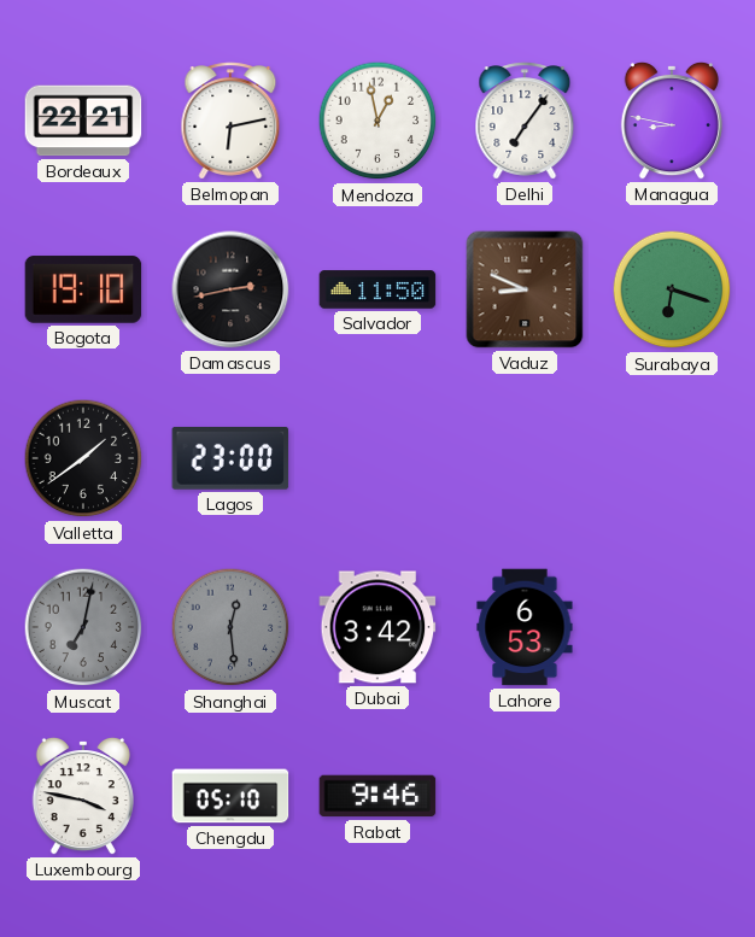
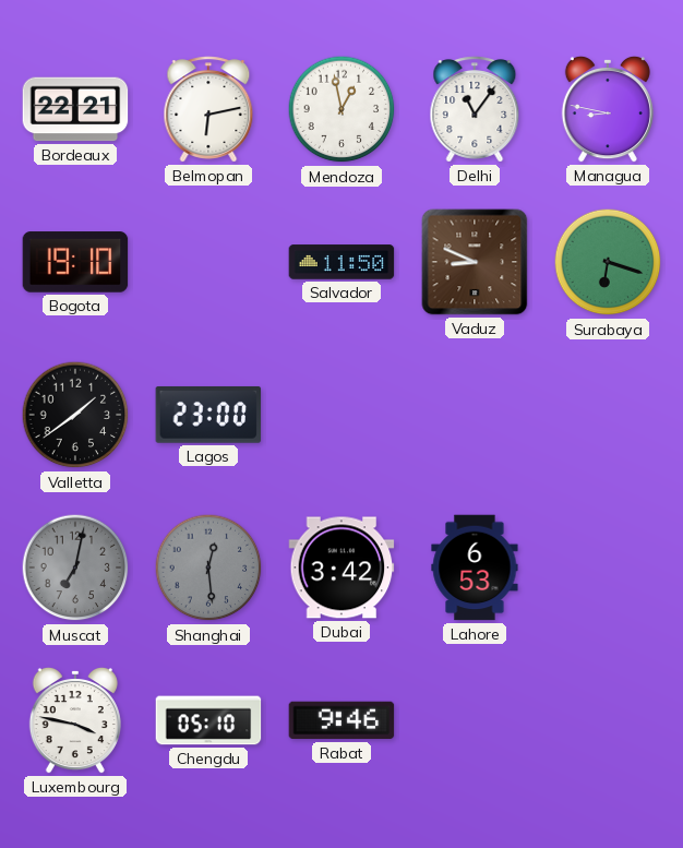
Delhi: 7:06 -> 11:06 (475, 109)
Damascus: 2:43 -> none (230, 289)
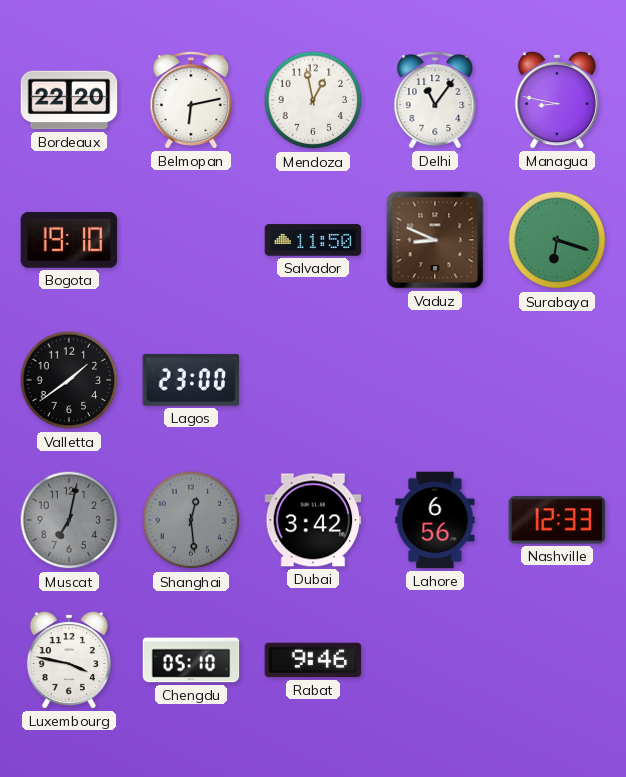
Bordeaux: 22:21 -> 22:20 (69, 100)
Lahore: 6:53 -> 6:56 (435, 520)
Nashville: none -> 12:33 (557, 520)
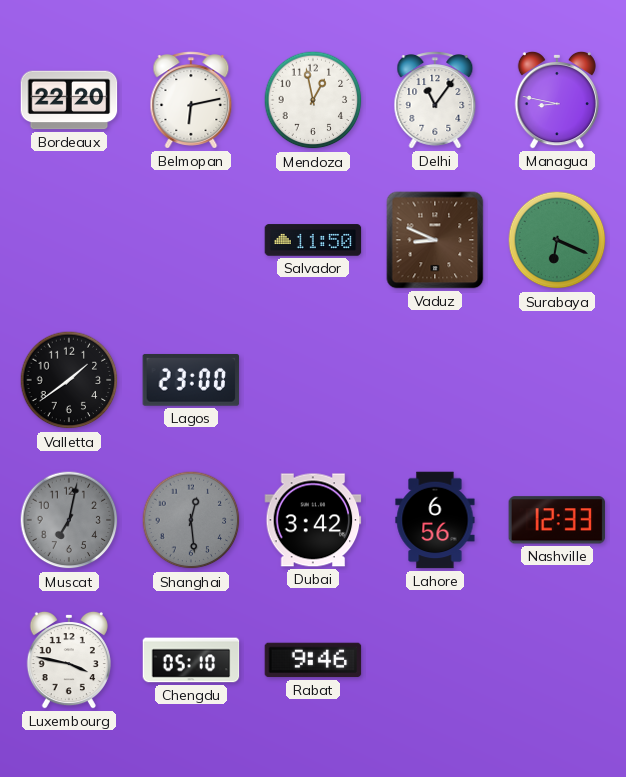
Bogota: 19:10 -> none (69, 240)
Surabaya: 6:18 -> 6:19 (557, 240)
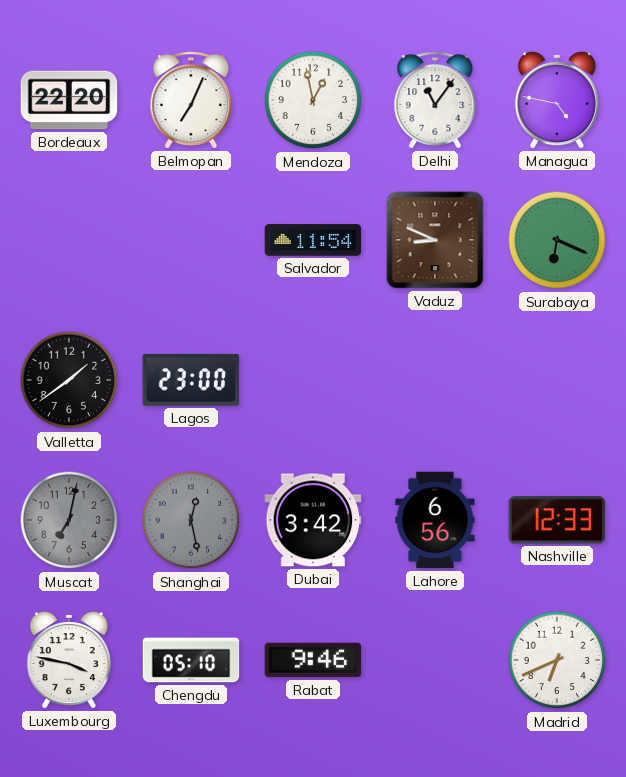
Belmopan: 6:13 -> 7:04 (191, 100)
Managua: 8:47 -> 4:47 (557, 100)
Salvador: 11:50 -> 11:54 (313, 240)
Shanghai: 12:29 -> 12:28 (191, 520)
Madrid: none -> 6:41 (557, 660)
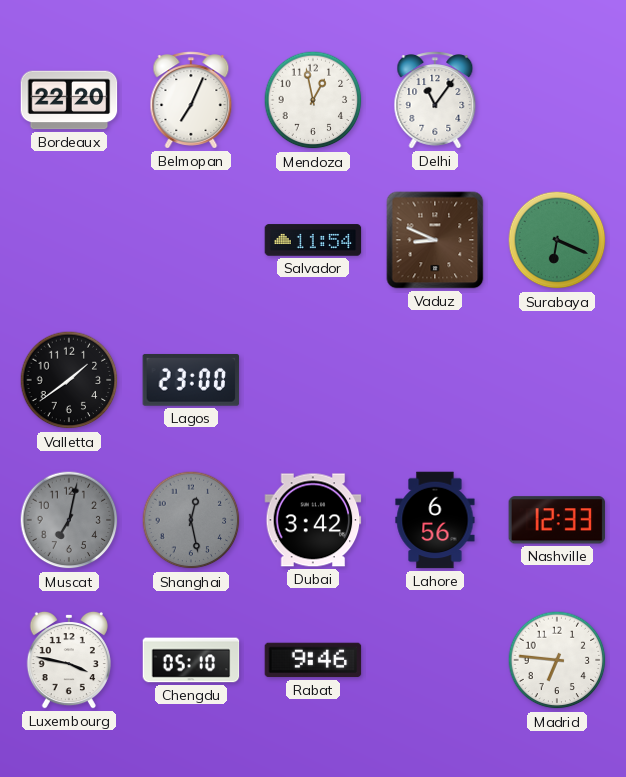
Managua: 4:47 -> none (557, 100)
Madrid: 6:41 -> 6:46 (557, 660)
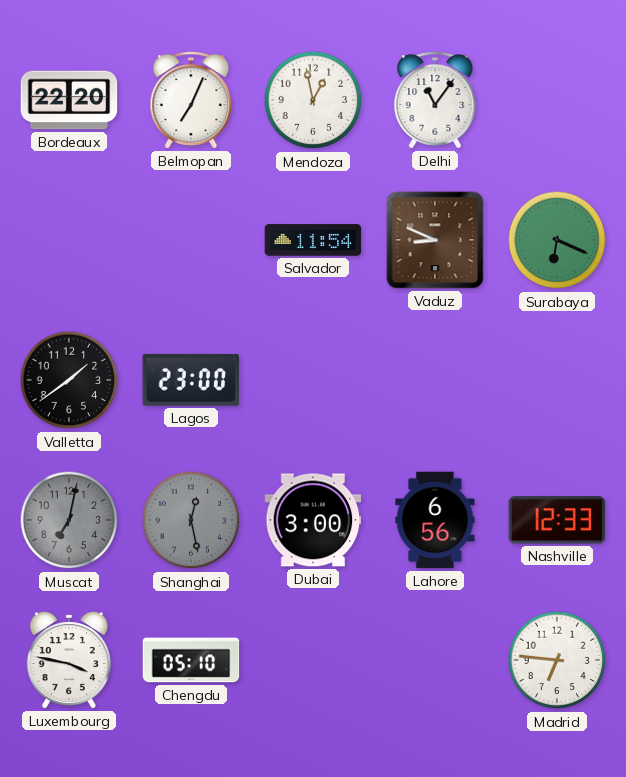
Dubai: 3:42 -> 3:00 (313, 520)
Rabat: 9:46 -> none (313, 660)
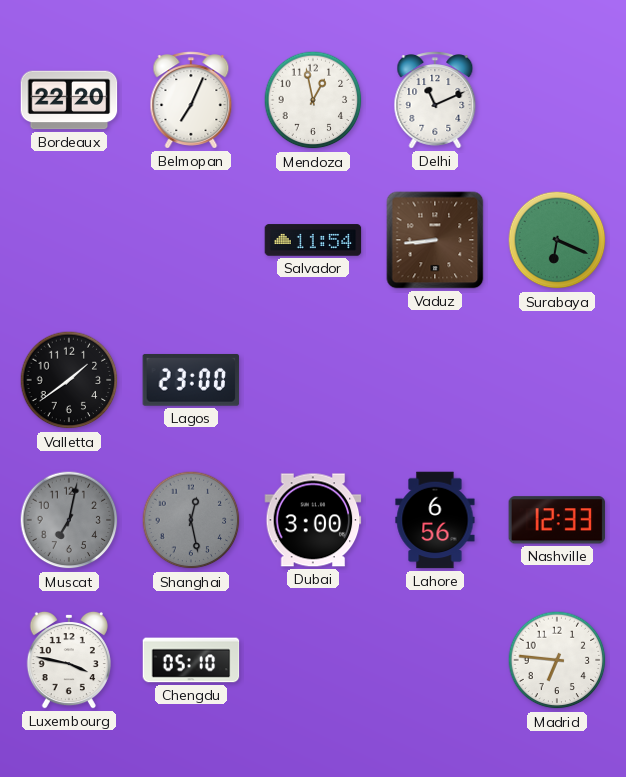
Delhi: 11:06 -> 11:11 (435, 100)
Vaduz: 8:49 -> 8:44 (435, 240)
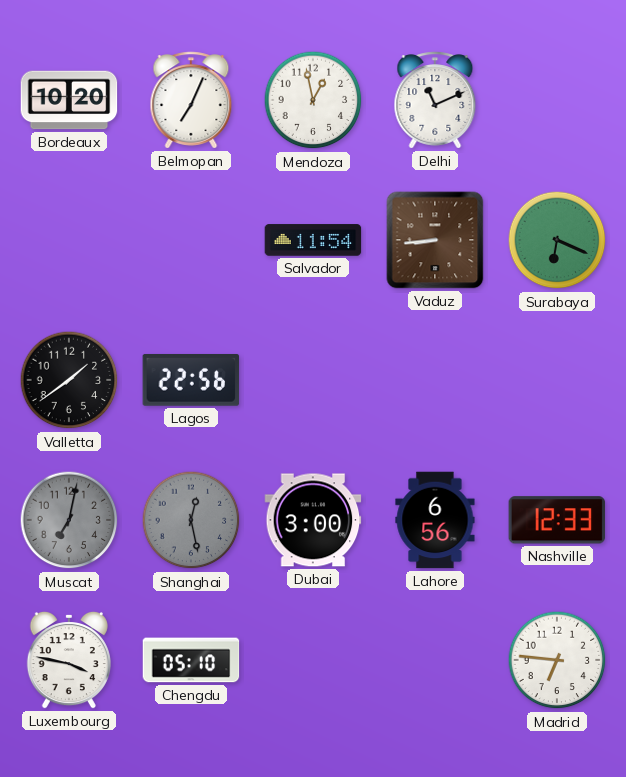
Bordeaux: 22:20 -> 10:20 (69, 100)
Lagos: 23:00 -> 22:56 (191, 380)
